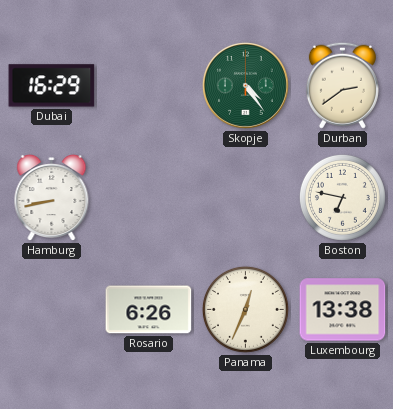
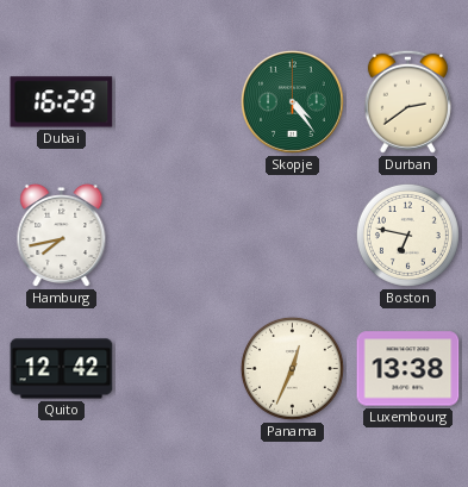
Hamburg: 8:43 -> 7:43 (62, 236)
Quito: none -> 12:42 (62, 369)
Rosario: 6:26 -> none (149, 310)
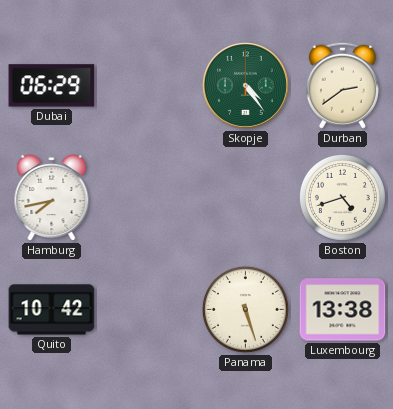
Dubai: 16:29 -> 06:29 (52, 86)
Boston: 6:47 -> 4:42 (342, 197)
Quito: 12:42 -> 10:42 (52, 310)
Panama: 12:34 -> 5:27 (245, 309)
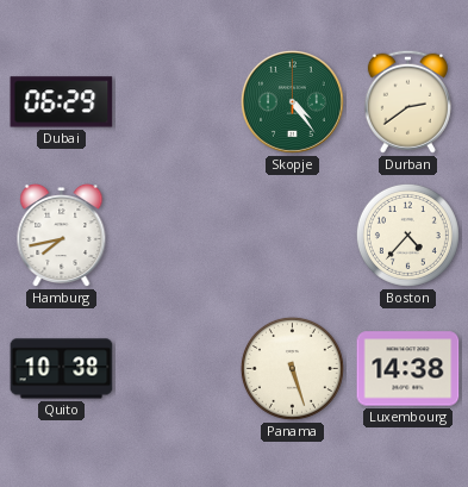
Boston: 4:42 -> 4:37 (407, 235)
Quito: 10:42 -> 10:38 (62, 369)
Luxembourg: 13:38 -> 14:38 (408, 369)
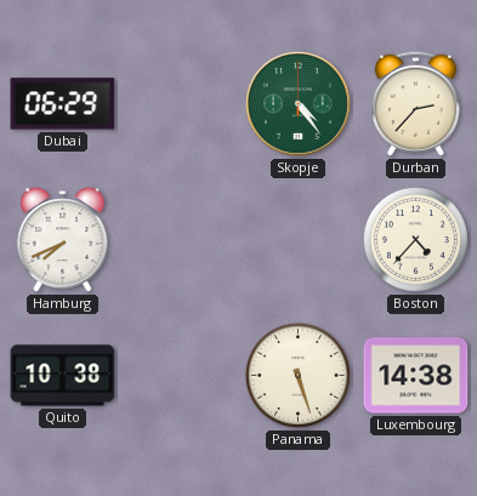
Durban: 2:39 -> 2:37 (415, 103)
Hamburg: 7:43 -> 7:41 (63, 240)
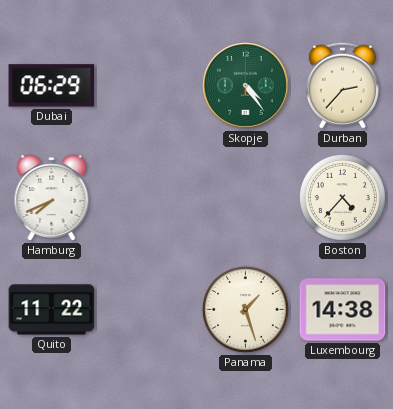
Quito: 10:38 -> 11:22 (52, 310)
Panama: 5:27 -> 1:27 (245, 309)
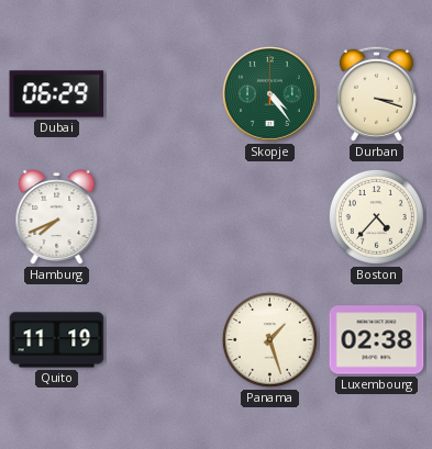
Durban: 2:37 -> 3:18 (376, 93)
Quito: 11:22 -> 11:19 (57, 340)
Luxembourg: 14:38 -> 02:38 (377, 340)
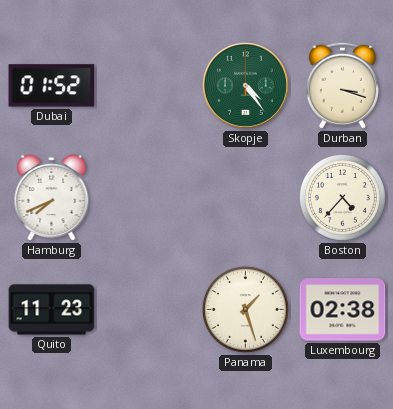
Dubai: 06:29 -> 01:52 (52, 86)
Quito: 11:19 -> 11:23 (52, 310)
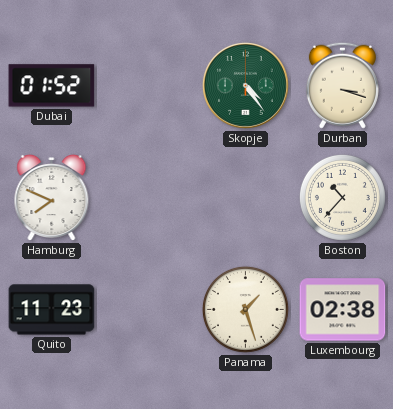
Hamburg: 7:41 -> 7:49 (52, 198)
Boston: 4:37 -> 10:37 (342, 197)
